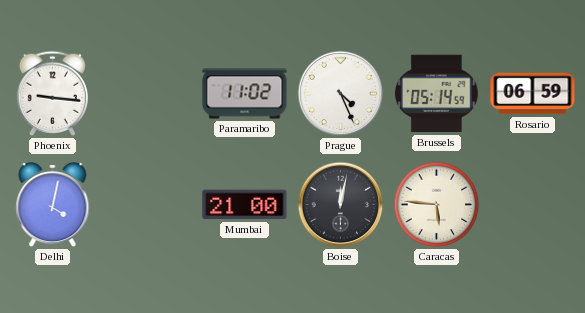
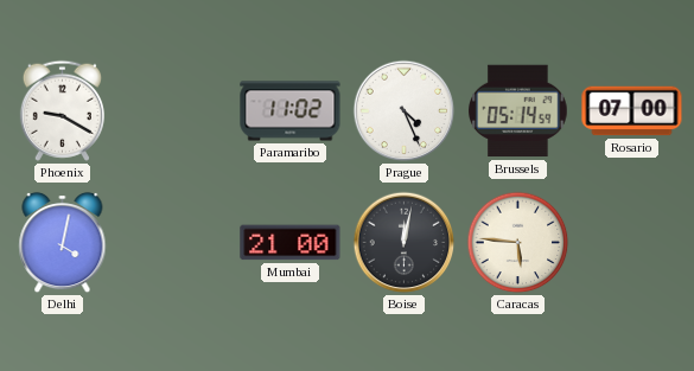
Phoenix: 9:16 -> 9:20 (62, 110)
Rosario: 06:59 -> 07:00 (632, 111)
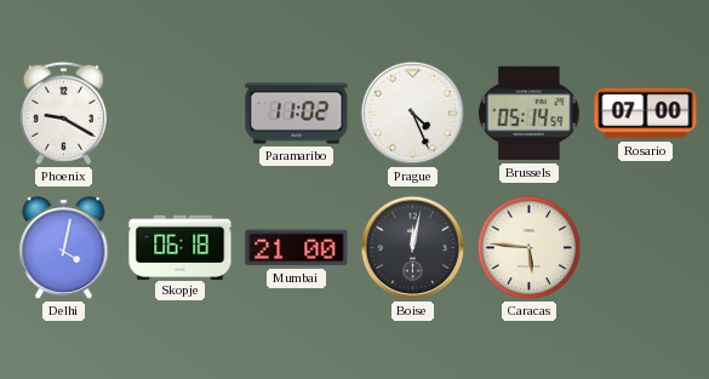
Skopje: none -> 06:18 (181, 247)
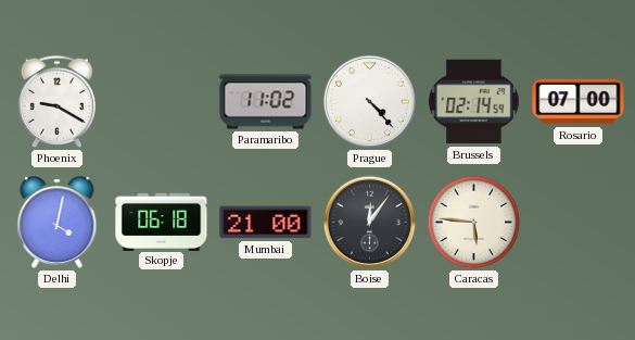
Prague: 4:26 -> 4:23 (370, 102)
Brussels: 05:14 -> 02:14 (474, 102)
Boise: 12:02 -> 12:06 (370, 223)
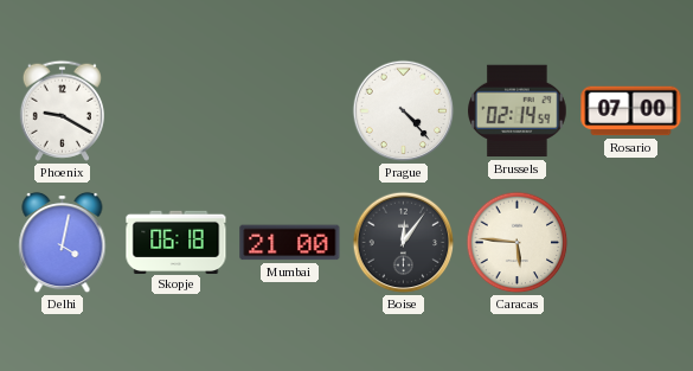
Paramaribo: 11:02 -> none (266, 102)
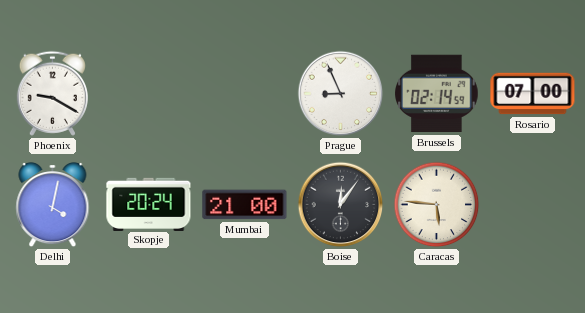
Prague: 4:23 -> 8:56 (341, 94)
Skopje: 06:18 -> 20:24 (149, 204)
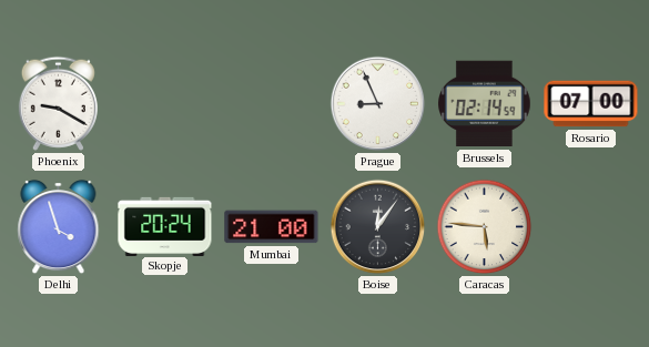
Delhi: 4:02 -> 3:57 (59, 227)
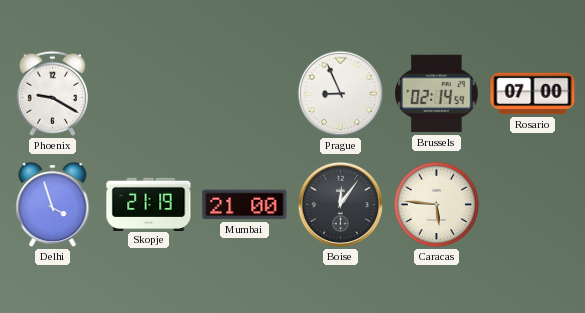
Skopje: 20:24 -> 21:19 (149, 204)
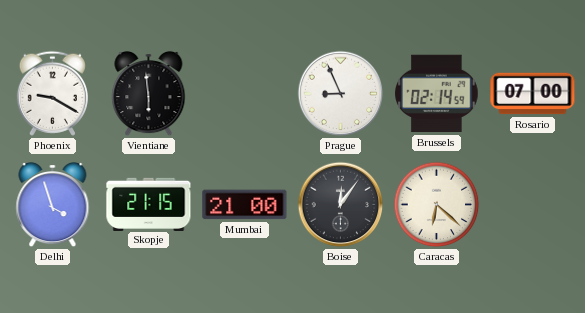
Vientiane: none -> 5:59 (149, 94)
Skopje: 21:19 -> 21:15 (149, 204)
Caracas: 5:46 -> 6:22 (437, 205)
